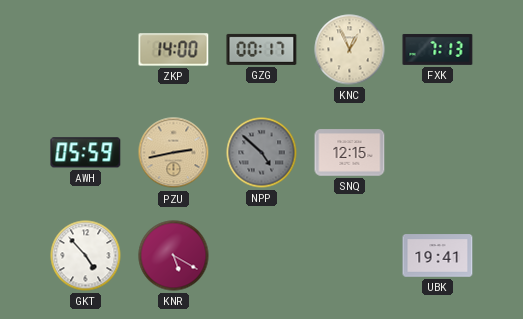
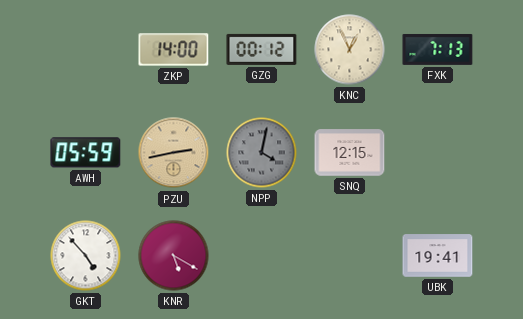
GZG: 00:17 -> 00:12 (262, 49)
NPP: 4:52 -> 4:02 (262, 153)
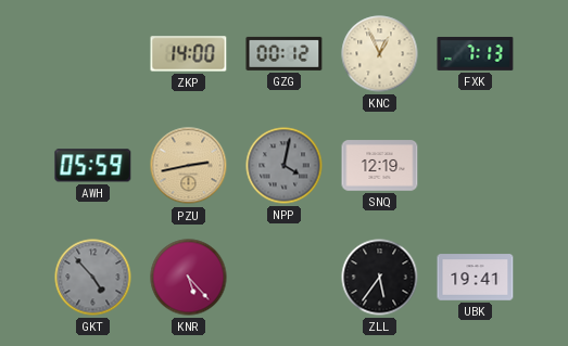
SNQ: 12:15 -> 12:19 (380, 166)
GKT dial: white -> grey (93, 278)
KNR: 5:20 -> 5:23 (189, 278)
ZLL: none -> 5:36 (380, 278)
